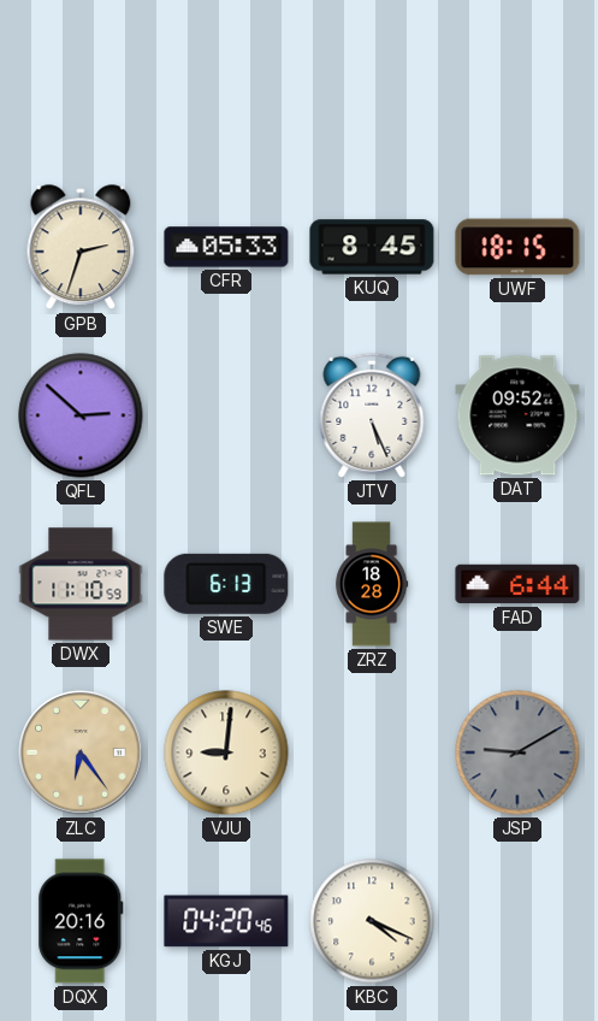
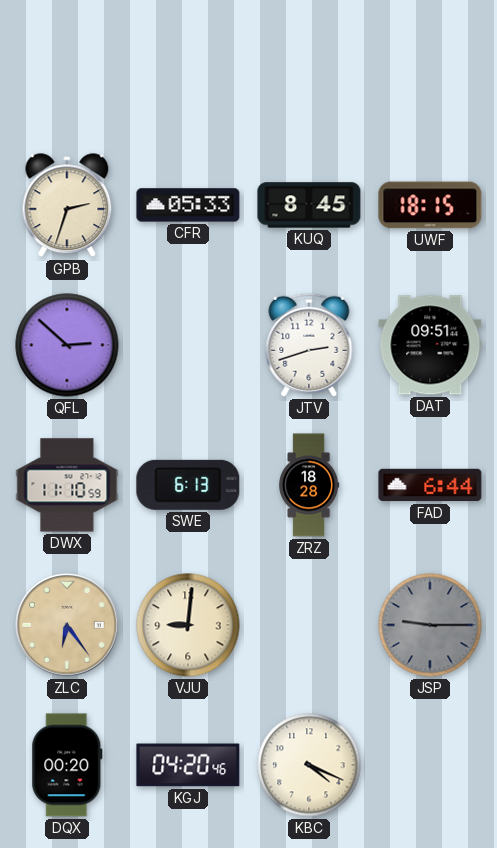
JTV: 5:26 -> 2:42 (309, 345)
DAT: 09:52 -> 09:51 (430, 345)
JSP: 9:10 -> 9:15 (430, 625)
DQX: 20:16 -> 00:20 (67, 765)
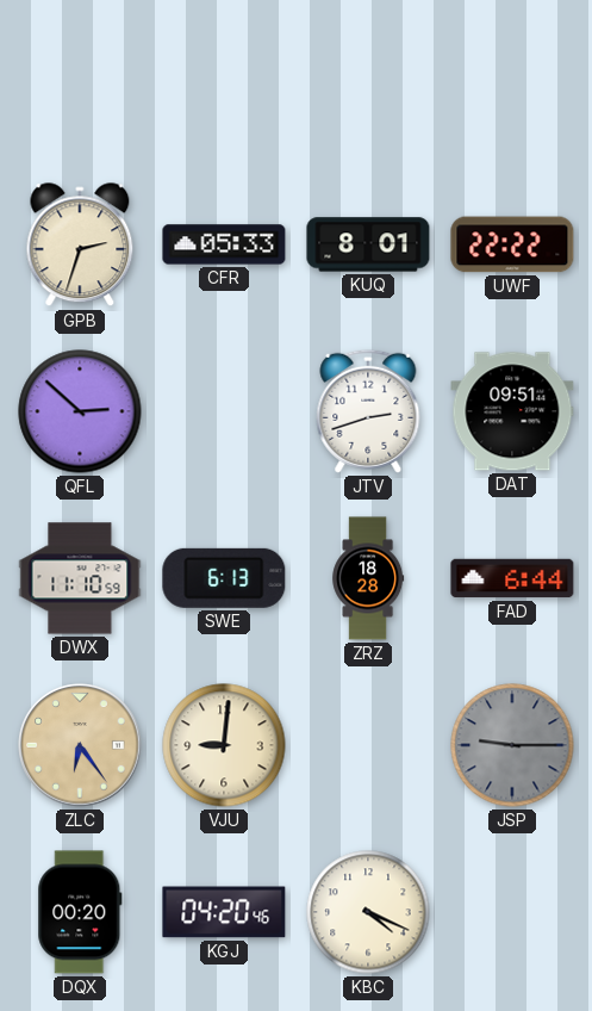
KUQ: 8:45 -> 8:01 (368, 244)
UWF: 18:15 -> 22:22 (512, 244)
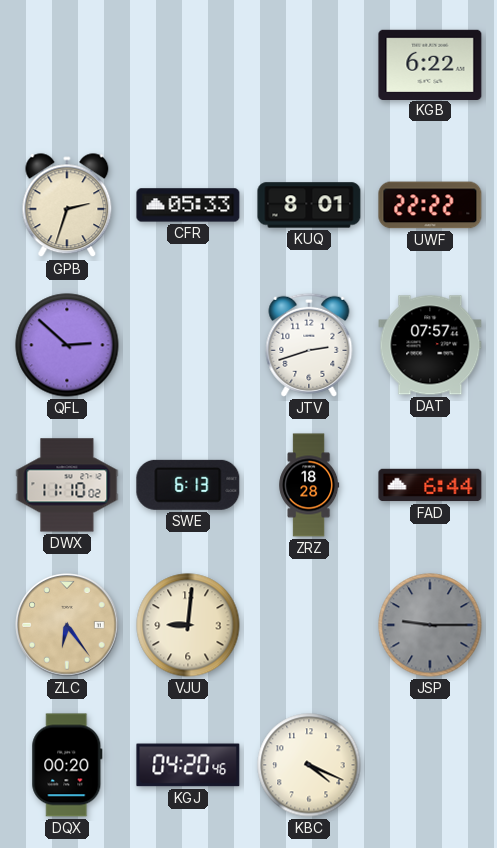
KGB: none -> 6:22 (430, 64)
DAT: 09:51 -> 07:57 (430, 345)
DWX: 11:10:59 -> 11:10:02 (67, 485)
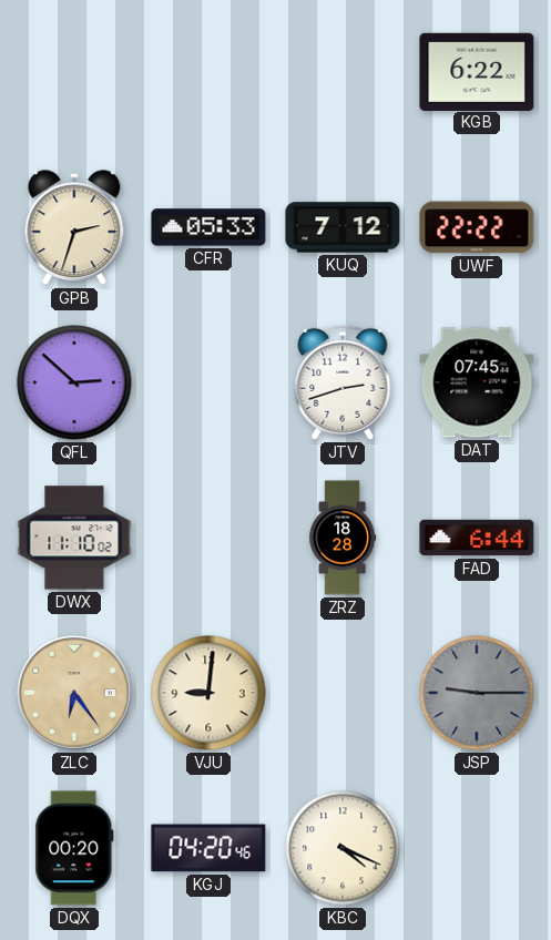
KUQ: 8:01 -> 7:12 (343, 227)
DAT: 07:57 -> 07:45 (477, 382)
SWE: 6:13 -> none (188, 485)
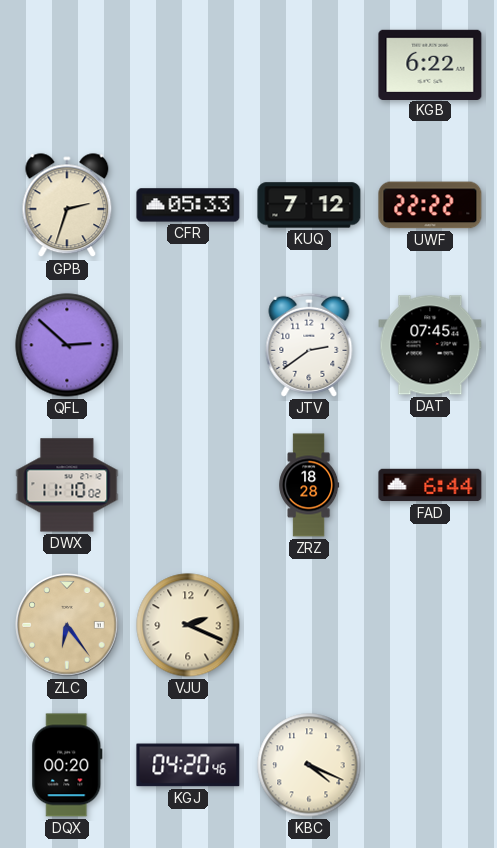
JTV: 2:42 -> 2:39 (309, 345)
VJU: 9:01 -> 2:19 (188, 625)
JSP: 9:15 -> none (477, 693)
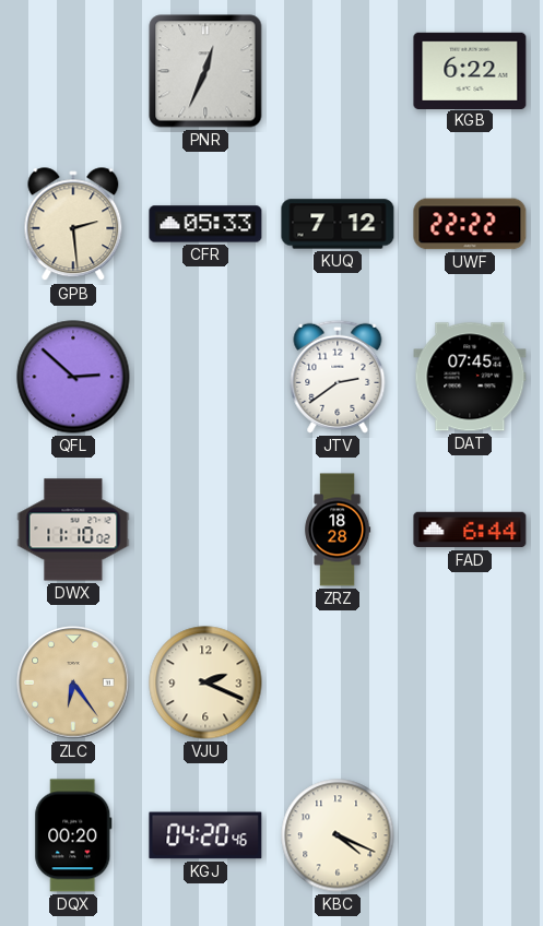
PNR: none -> 12:34 (205, 71)
GPB: 2:33 -> 2:29 (73, 225)
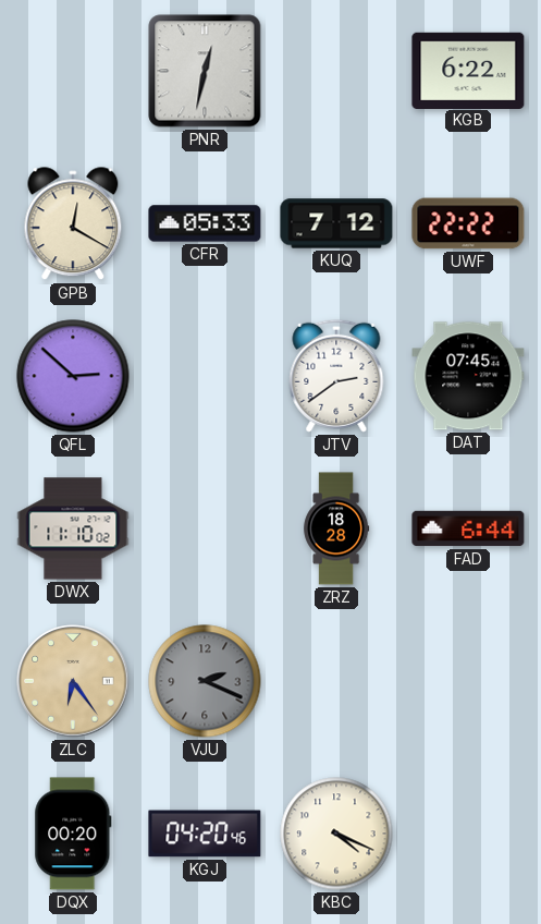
PNR: 12:34 -> 12:32 (205, 71)
GPB: 2:29 -> 12:20 (73, 224)
VJU dial: cream -> grey (205, 681)
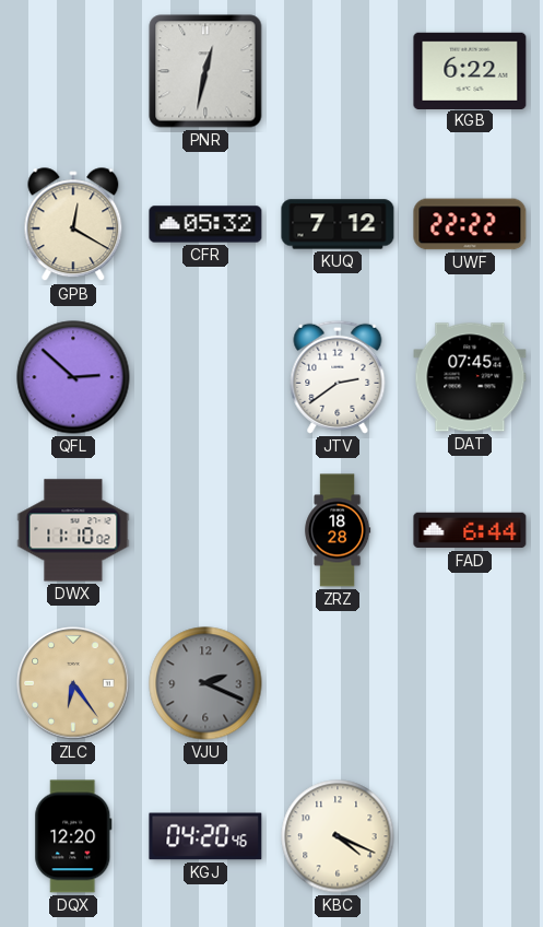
CFR: 05:33 -> 05:32 (205, 224)
DQX: 00:20 -> 12:20 (73, 836)
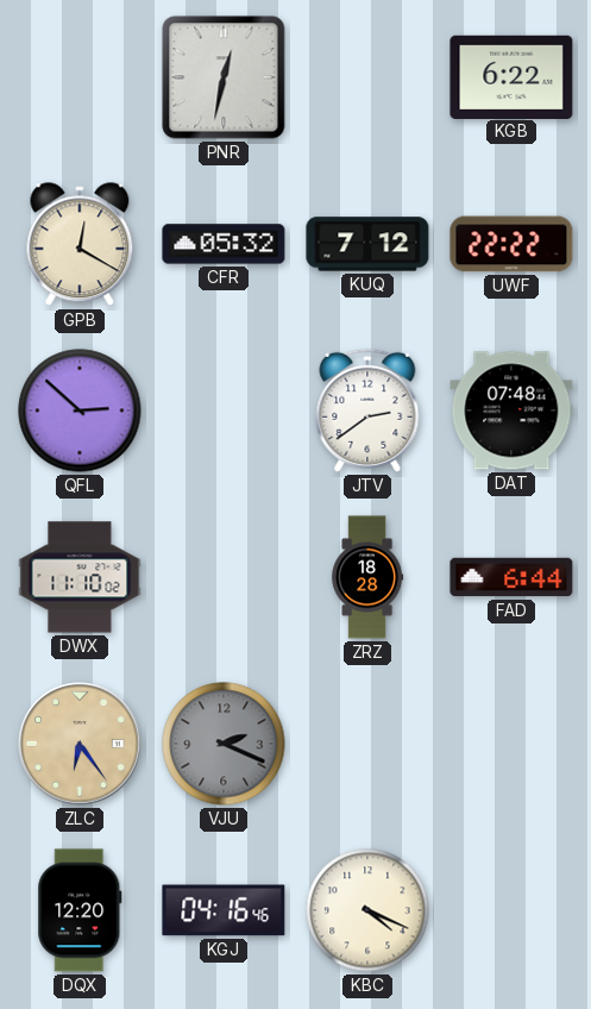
DAT: 07:45 -> 07:48 (511, 411)
KGJ: 04:20 -> 04:16 (224, 910)
